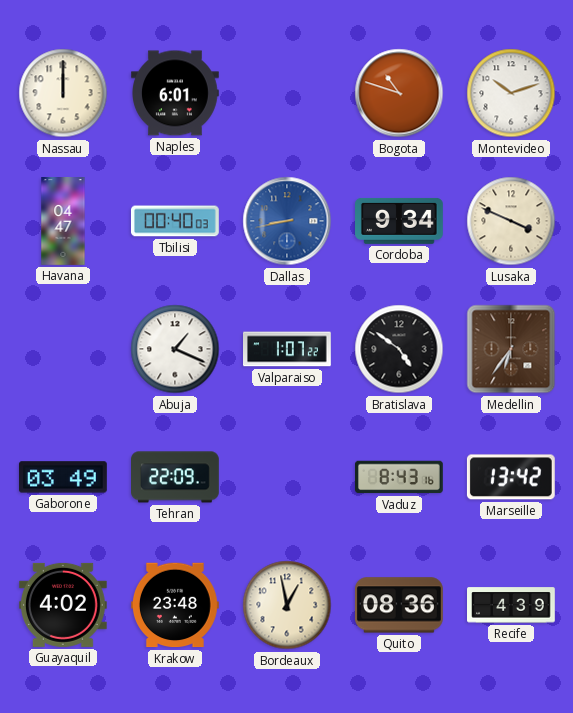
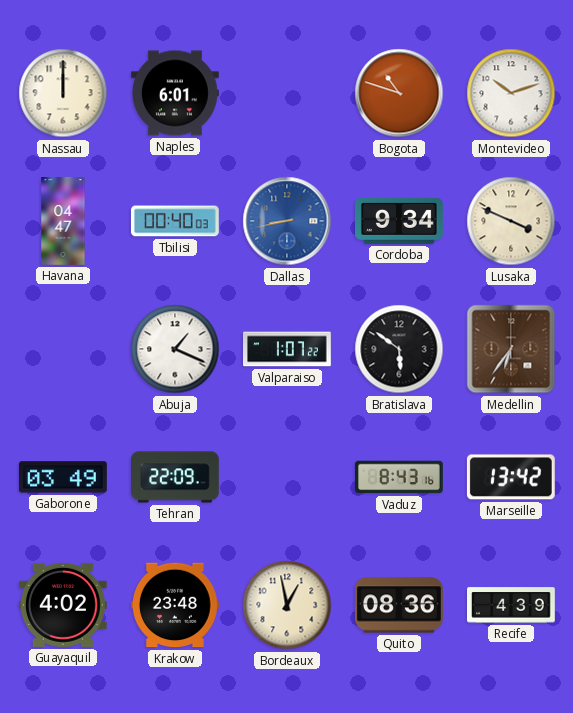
Bratislava: 4:51 -> 5:51 (399, 349)
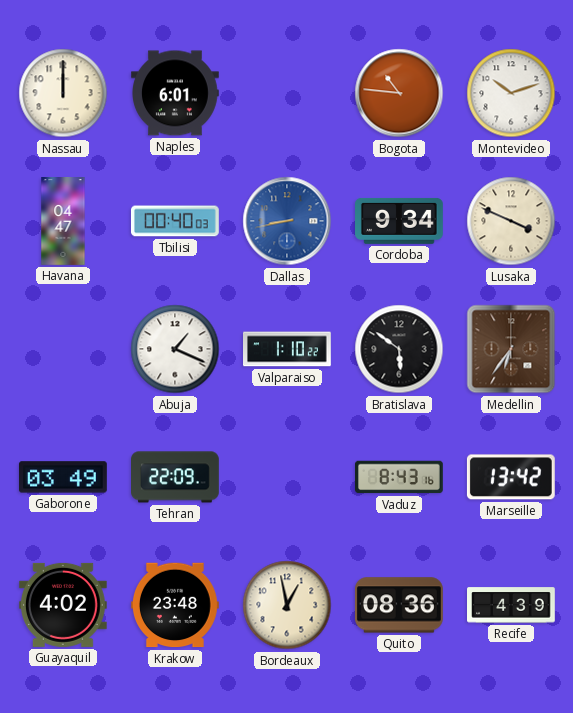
Bogota: 10:48 -> 10:46 (399, 93)
Valparaiso: 1:07 -> 1:10 (288, 349)
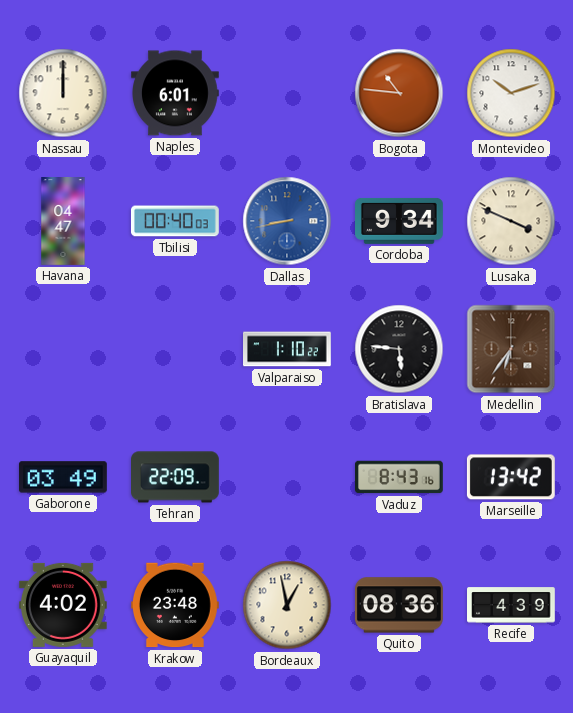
Abuja: 1:19 -> none (175, 349)
Bratislava: 5:51 -> 5:46 (399, 349)
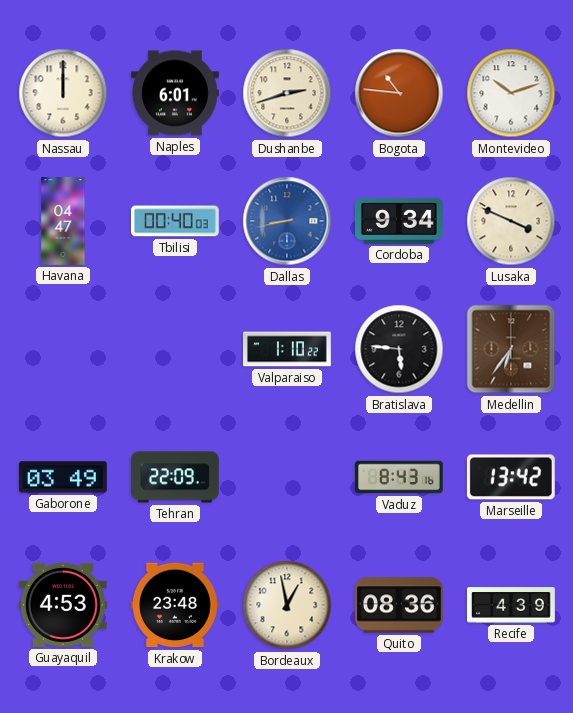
Dushanbe: none -> 2:42 (287, 93)
Guayaquil: 4:02 -> 4:53 (63, 605)
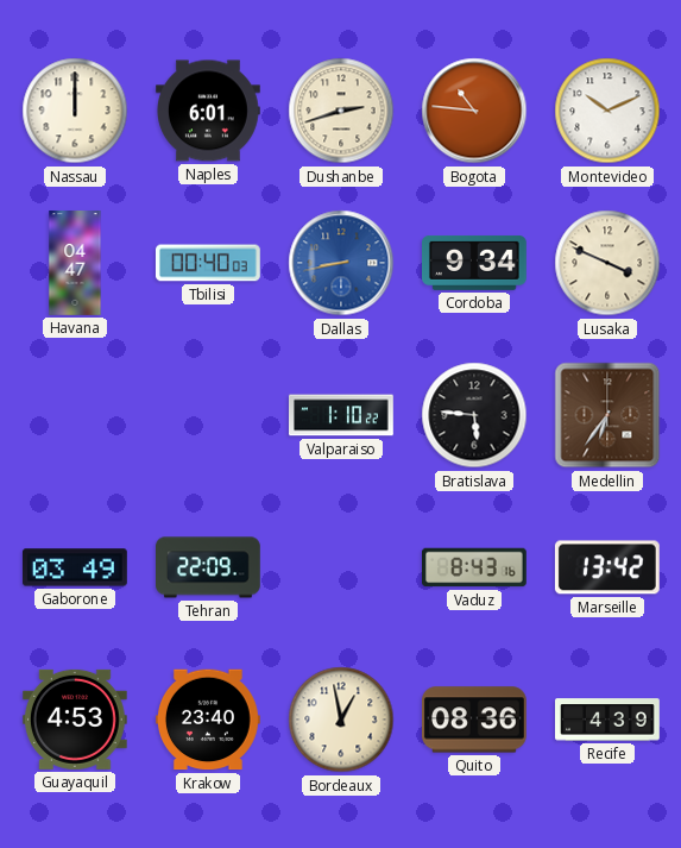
Montevideo: 10:12 -> 10:11 (607, 111)
Krakow: 23:48 -> 23:40 (208, 720)
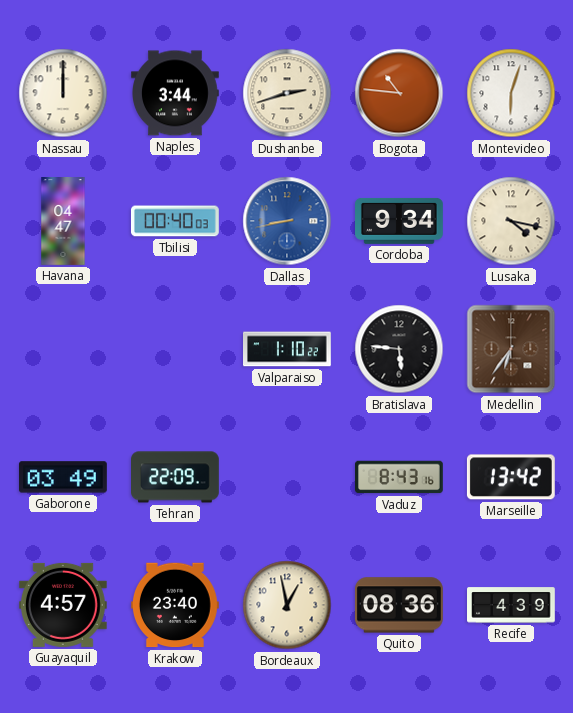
Naples: 6:01 -> 3:44 (176, 93)
Montevideo: 10:11 -> 6:03 (511, 93)
Lusaka: 3:49 -> 4:17 (511, 221)
Guayaquil: 4:53 -> 4:57 (63, 605)
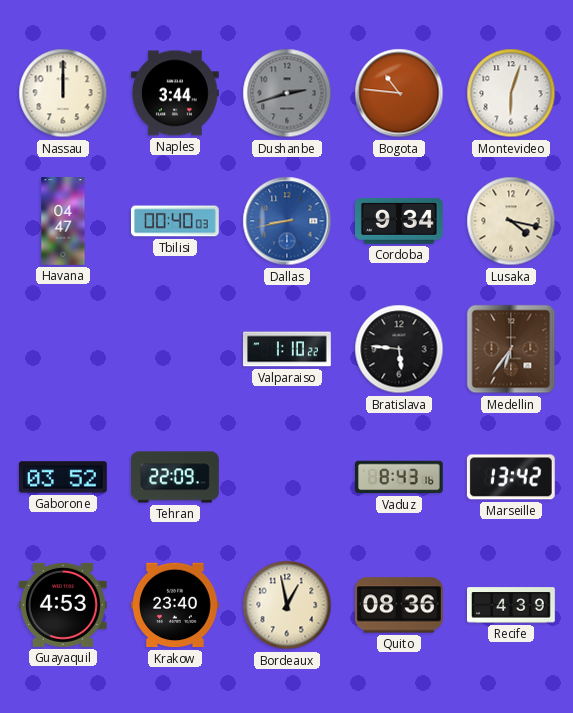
Dushanbe dial: cream -> grey (287, 93)
Gaborone: 03:49 -> 03:52 (63, 477)
Guayaquil: 4:57 -> 4:53 (63, 605)
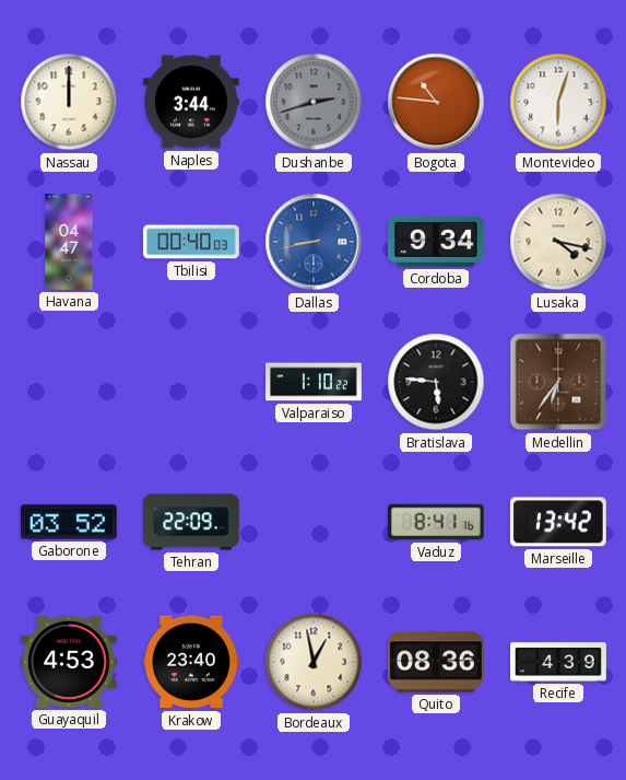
Vaduz: 8:43 -> 8:41 (437, 522)
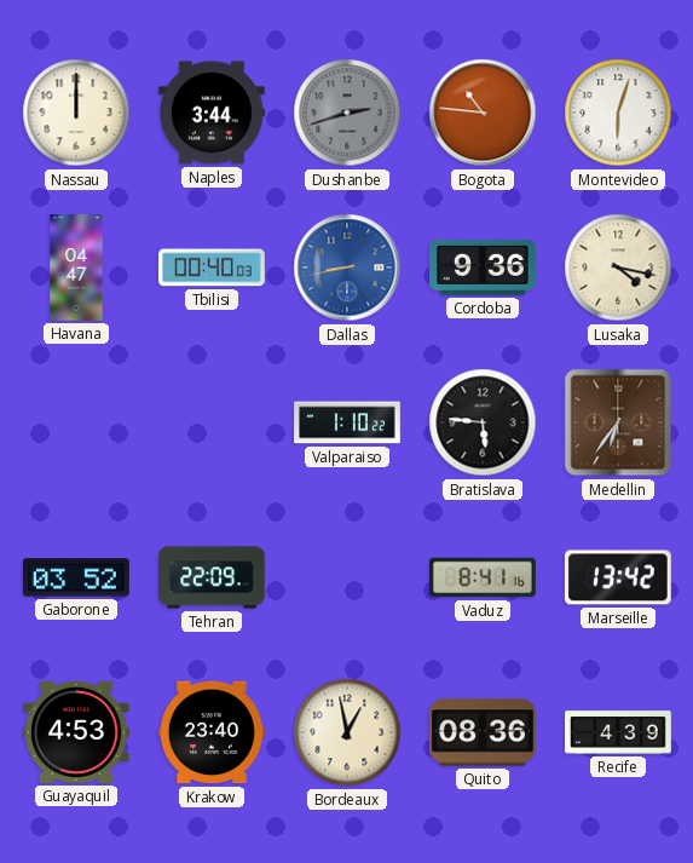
Cordoba: 9:34 -> 9:36 (484, 267)
